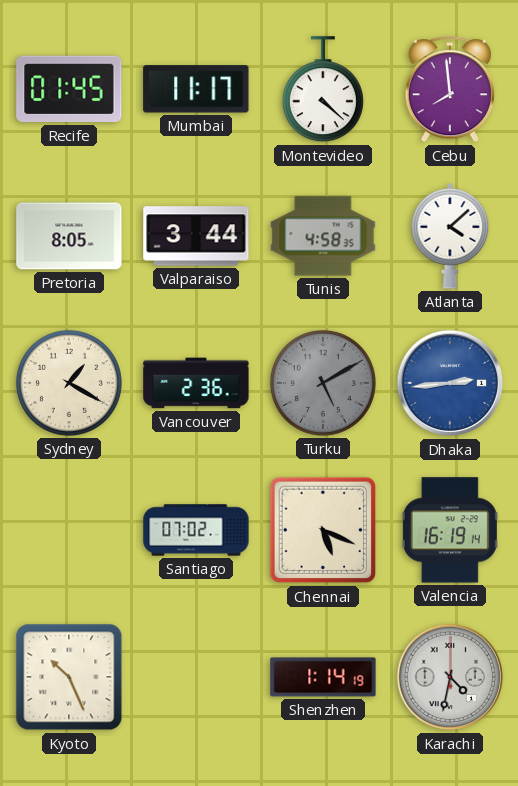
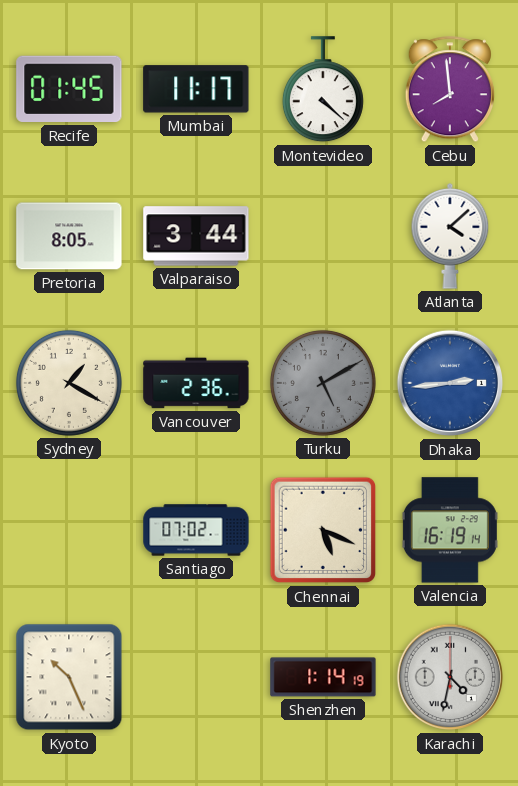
Tunis: 4:58 -> none (323, 236)
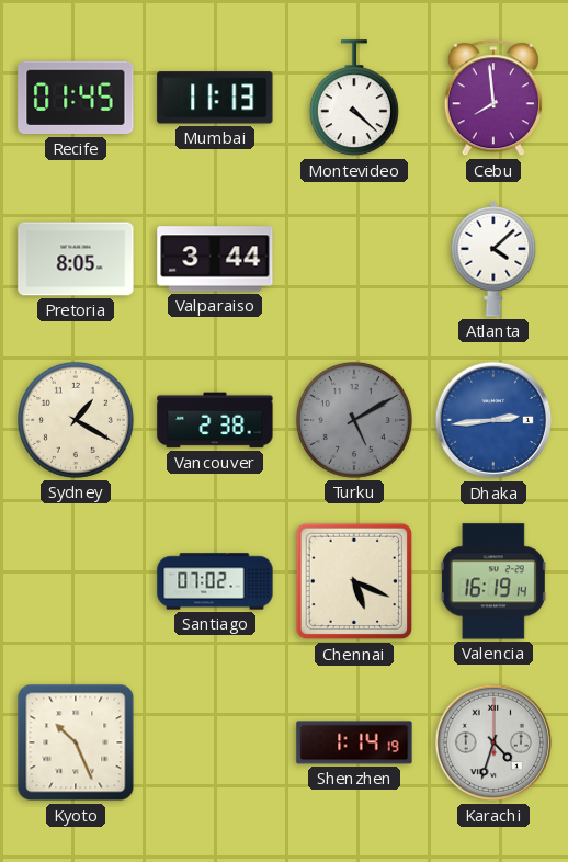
Mumbai: 11:17 -> 11:13 (215, 98)
Vancouver: 2:36 -> 2:38 (215, 420)
Karachi: 4:32 -> 4:33 (493, 742)
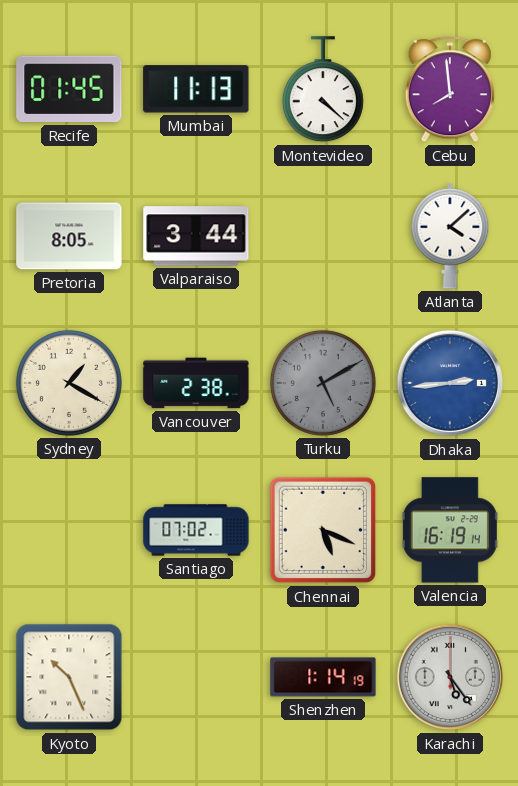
Karachi: 4:33 -> 5:24 (450, 677)
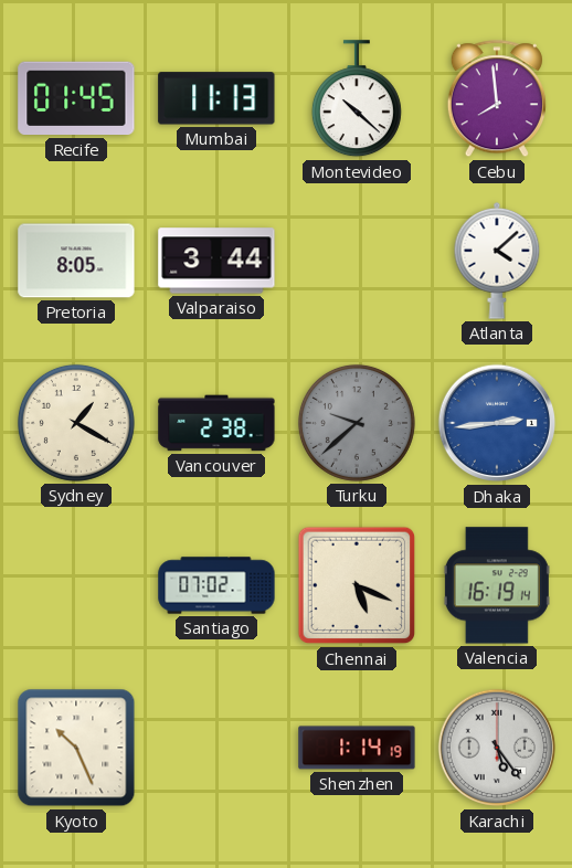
Montevideo: 4:22 -> 10:22 (357, 99)
Turku: 5:10 -> 9:38 (357, 423)
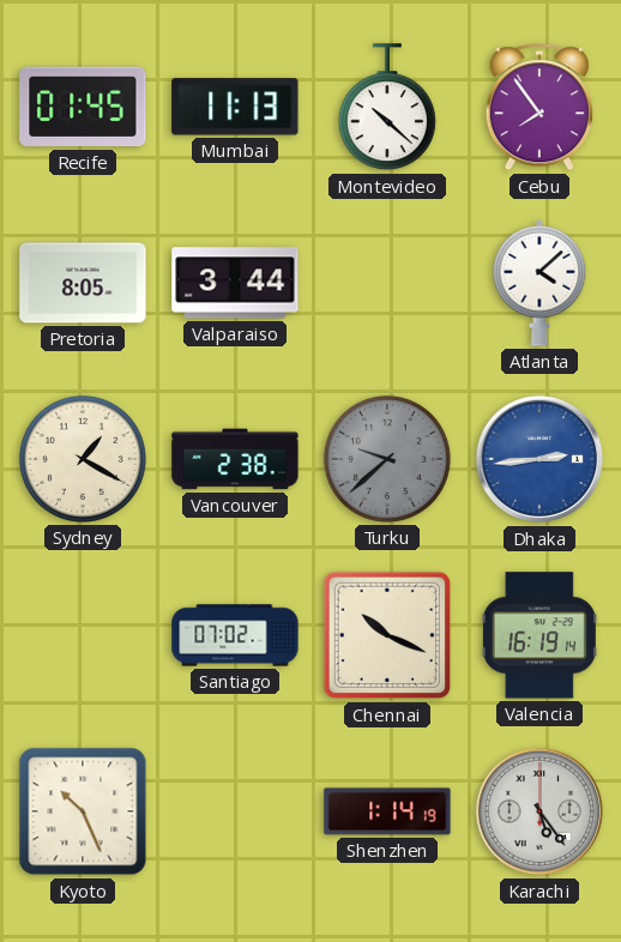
Cebu: 7:59 -> 7:54 (539, 108)
Chennai: 5:19 -> 10:19 (387, 635)
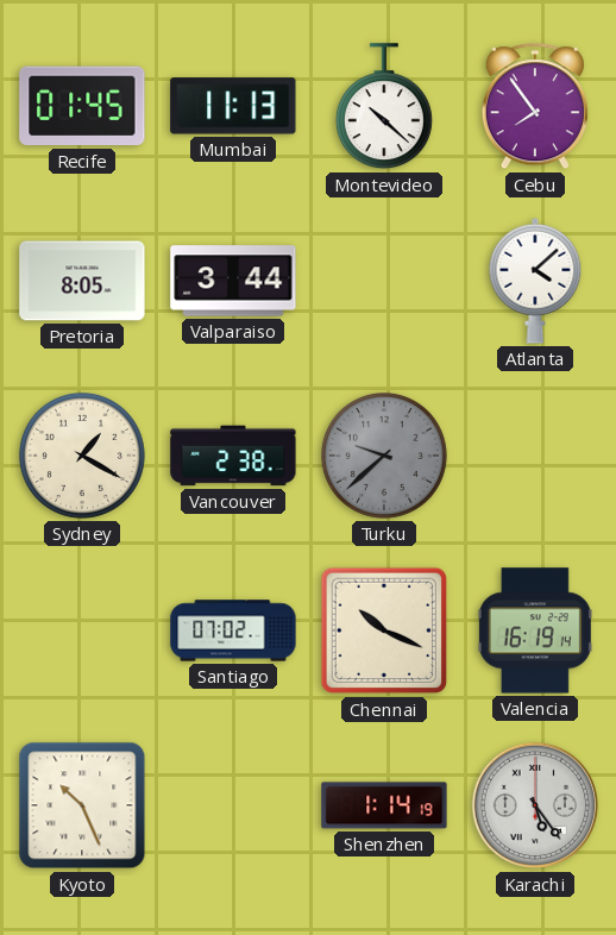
Dhaka: 2:44 -> none (539, 459)
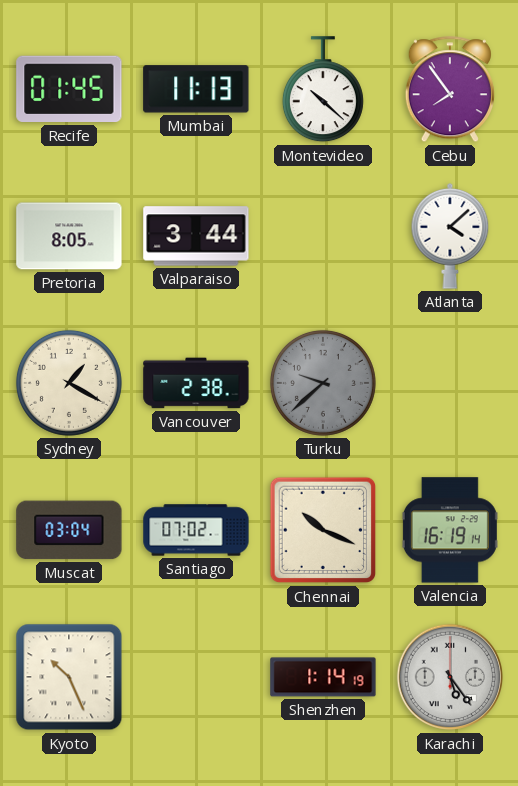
Muscat: none -> 03:04 (69, 530)
